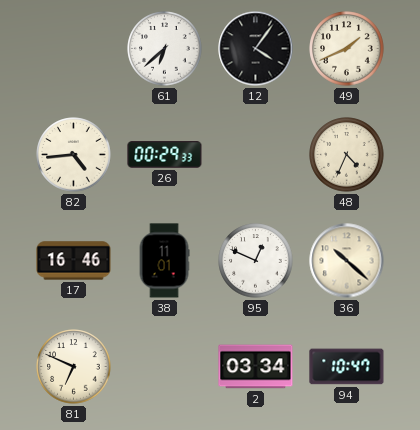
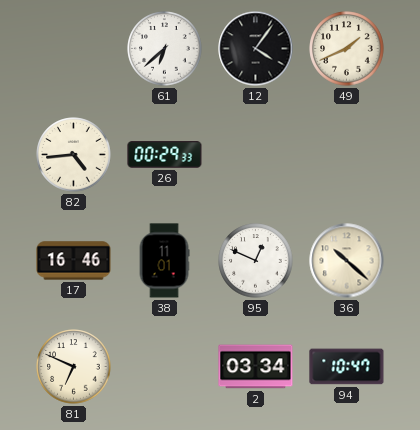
48: 4:34 -> none (347, 155)
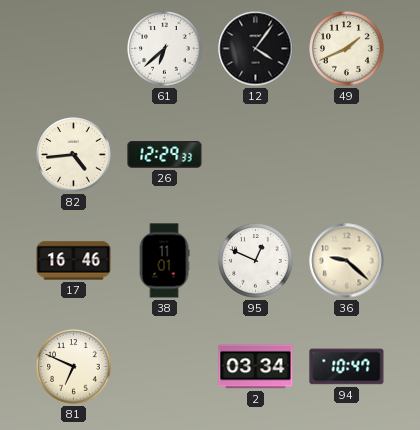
26: 00:29 -> 12:29 (165, 155)
36: 10:22 -> 9:22 (347, 261)
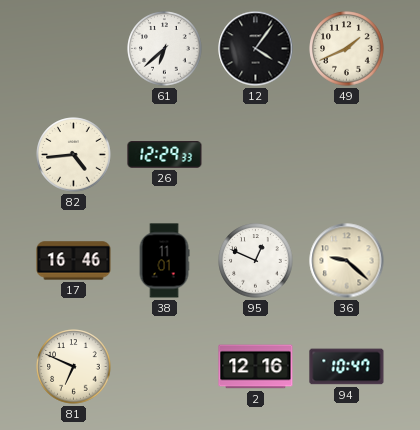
2: 03:34 -> 12:16 (256, 367)
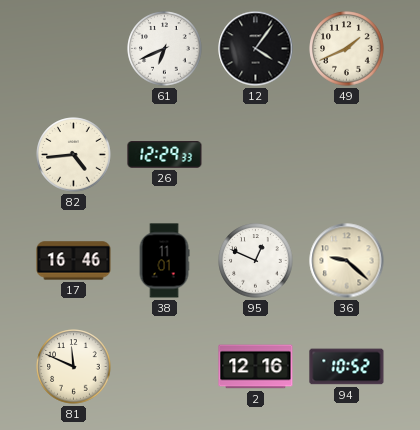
61: 6:38 -> 6:41 (165, 49)
81: 6:49 -> 11:49 (74, 367)
94: 10:47 -> 10:52 (347, 367)
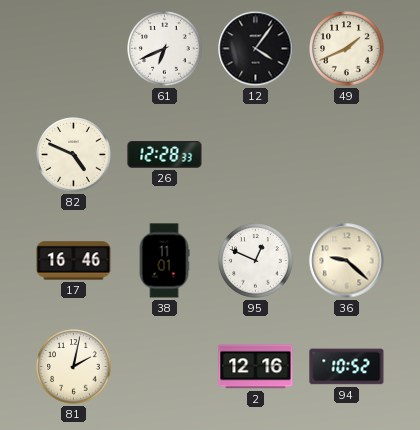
82: 4:44 -> 4:49 (74, 155)
26: 12:29 -> 12:28 (165, 155)
81: 11:49 -> 2:02 (74, 367)
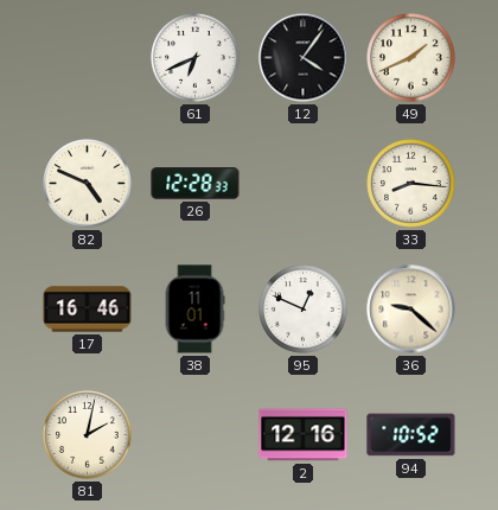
33: none -> 8:16 (411, 184)
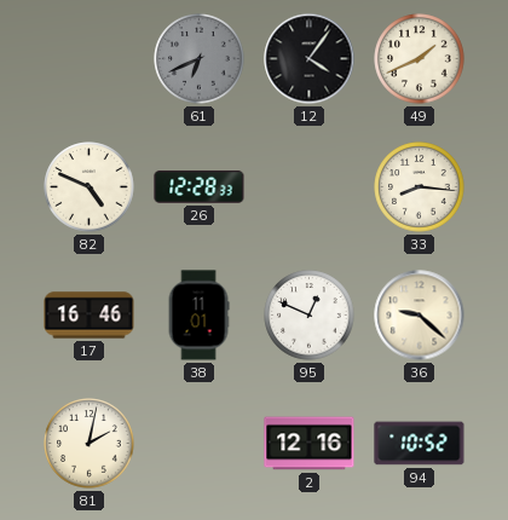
61 dial: white -> grey (200, 59)
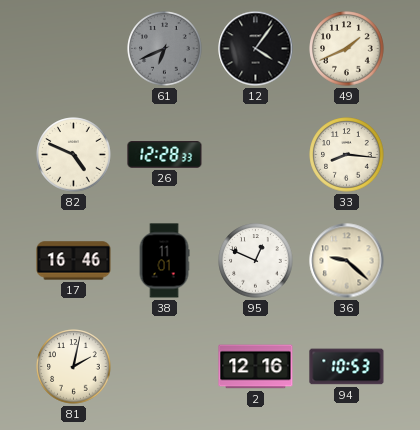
94: 10:52 -> 10:53 (347, 367)
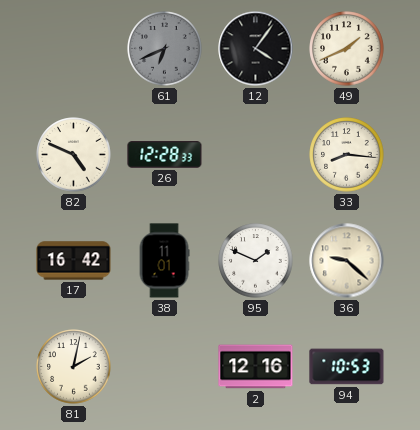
17: 16:46 -> 16:42 (74, 261)
95: 12:49 -> 1:49 (256, 261)
